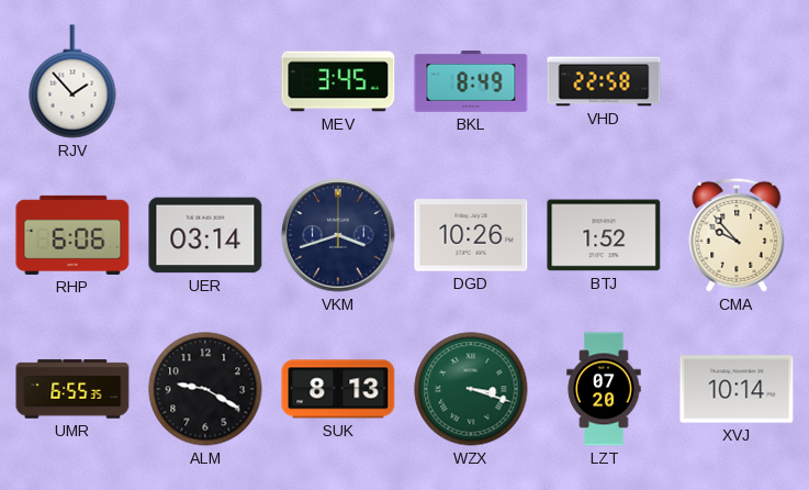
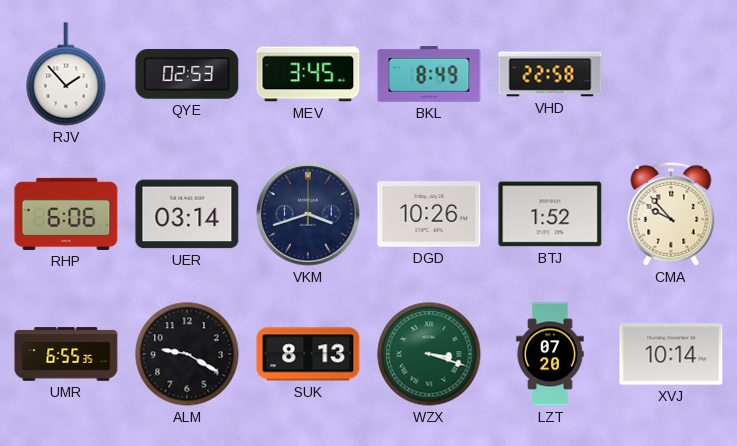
QYE: none -> 02:53 (187, 75)
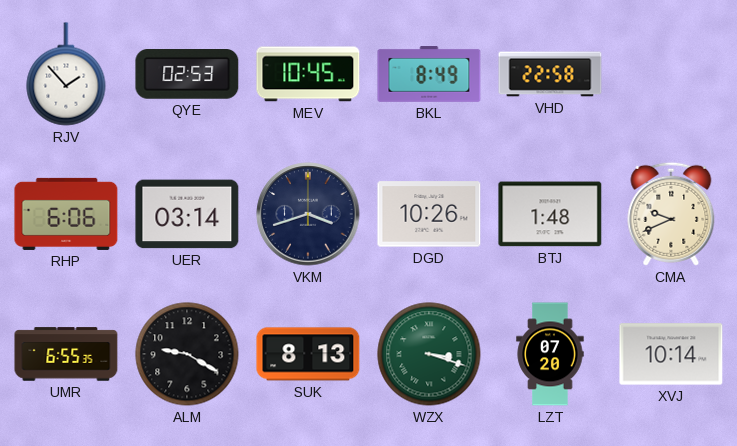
MEV: 3:45 -> 10:45 (308, 74)
BTJ: 1:52 -> 1:48 (550, 214)
CMA: 9:53 -> 9:41 (671, 214)
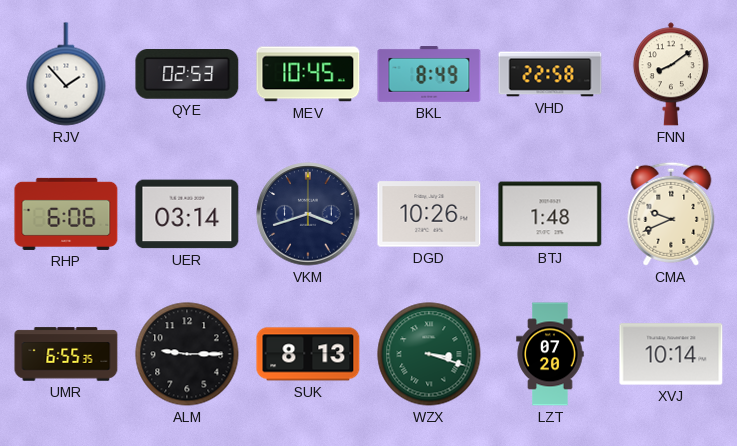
FNN: none -> 8:09 (671, 74)
ALM: 9:20 -> 9:15 (187, 354)
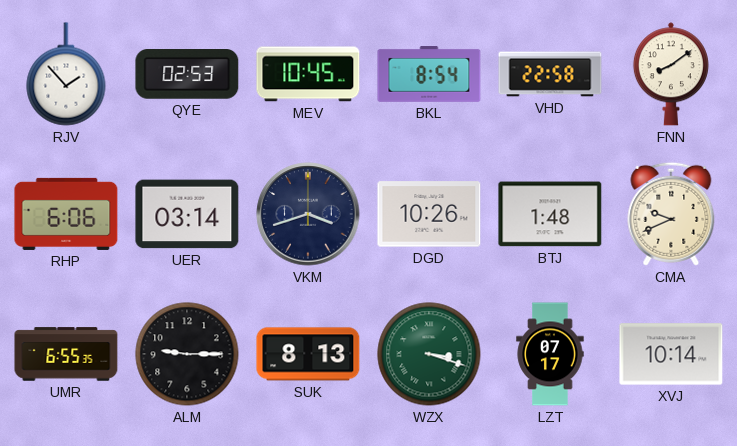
BKL: 8:49 -> 8:54 (429, 75)
LZT: 07:20 -> 07:17 (550, 354)
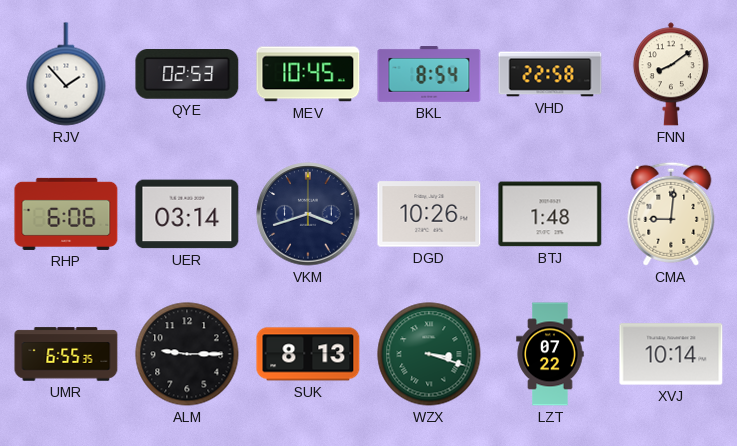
CMA: 9:41 -> 9:01 (671, 214)
LZT: 07:17 -> 07:22 (550, 354)
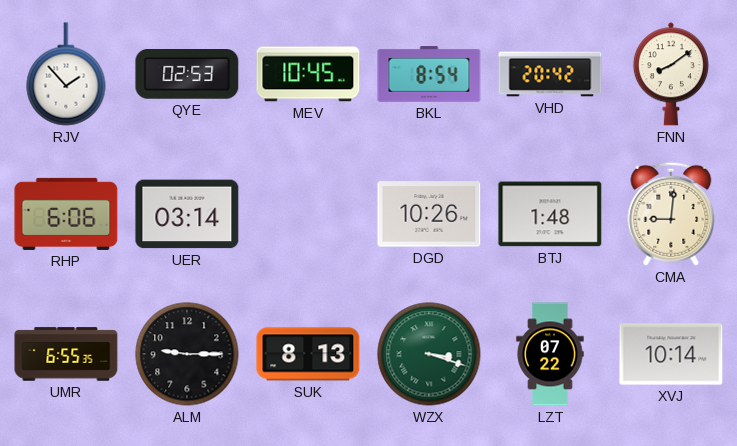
VHD: 22:58 -> 20:42 (550, 74)
VKM: 3:42 -> none (308, 214)
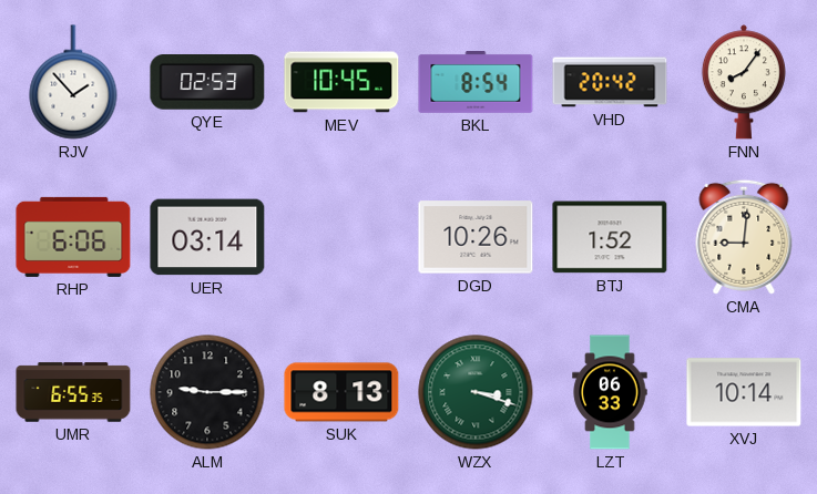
FNN: 8:09 -> 8:06 (744, 82)
BTJ: 1:48 -> 1:52 (610, 237)
LZT: 07:22 -> 06:33 (610, 392)
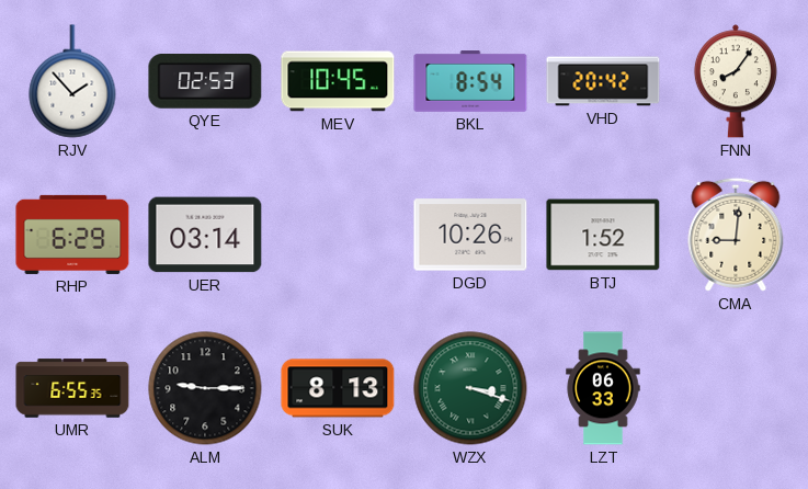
RHP: 6:06 -> 6:29 (72, 235)
XVJ: 10:14 -> none (744, 392)
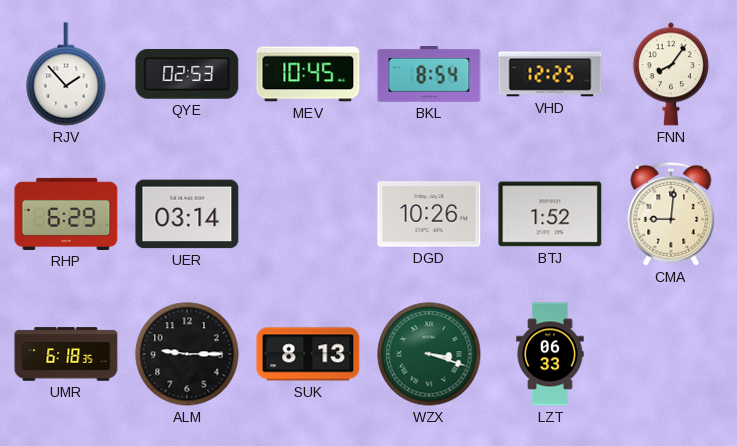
VHD: 20:42 -> 12:25 (550, 74)
UMR: 6:55 -> 6:18 (66, 354)
